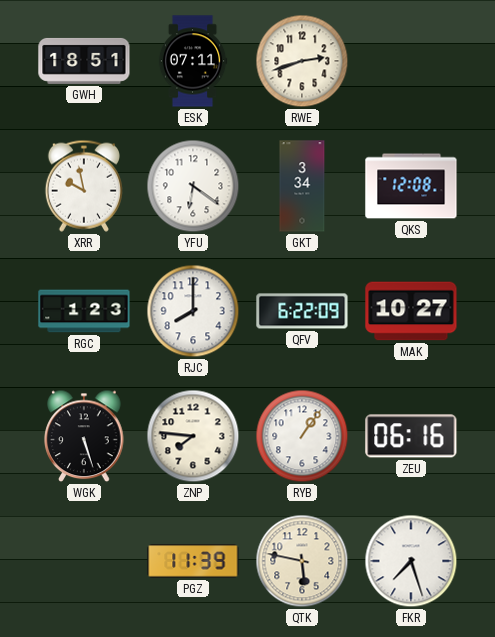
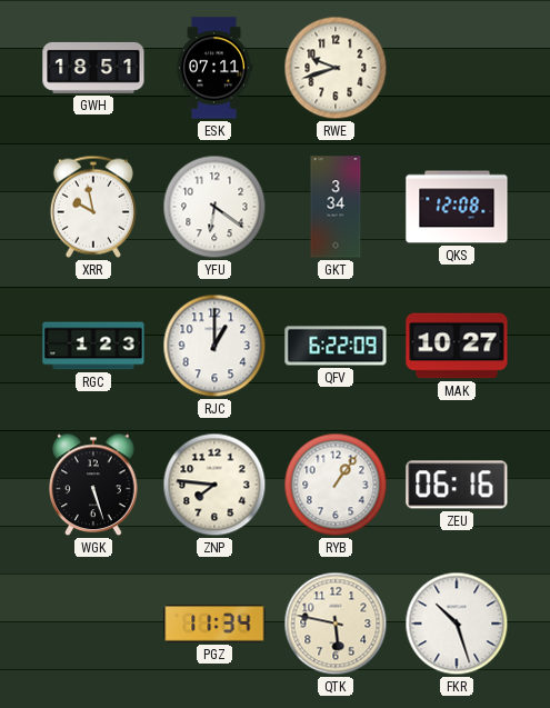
RWE: 2:42 -> 9:42 (336, 68)
RJC: 8:00 -> 1:00 (214, 346)
PGZ: 11:39 -> 11:34 (214, 624)
FKR: 7:27 -> 10:27 (457, 624)
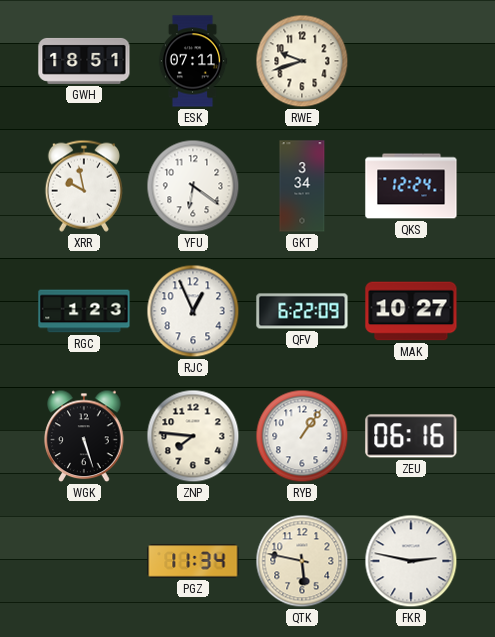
QKS: 12:08 -> 12:24 (411, 186)
RJC: 1:00 -> 12:56 (193, 311)
FKR: 10:27 -> 2:47 (411, 561)
